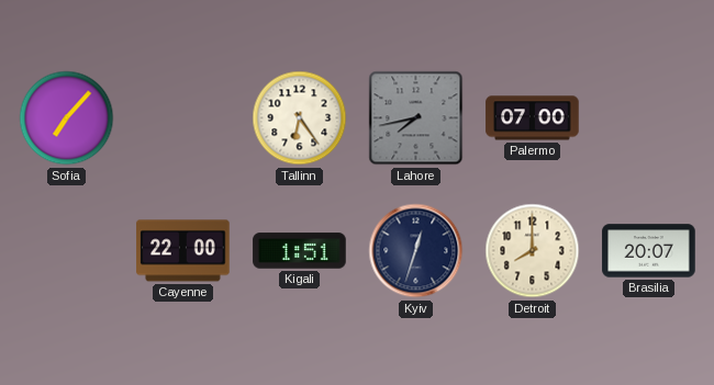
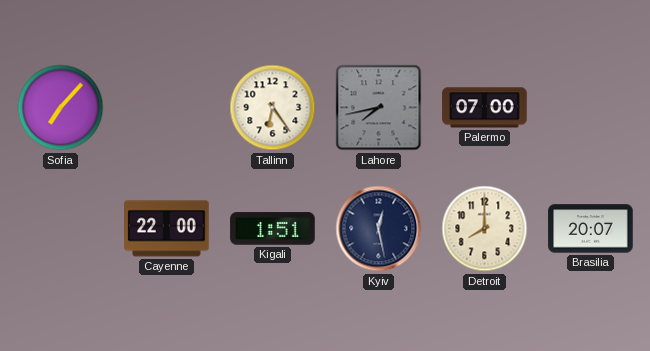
Kyiv: 12:33 -> 12:28 (379, 229)
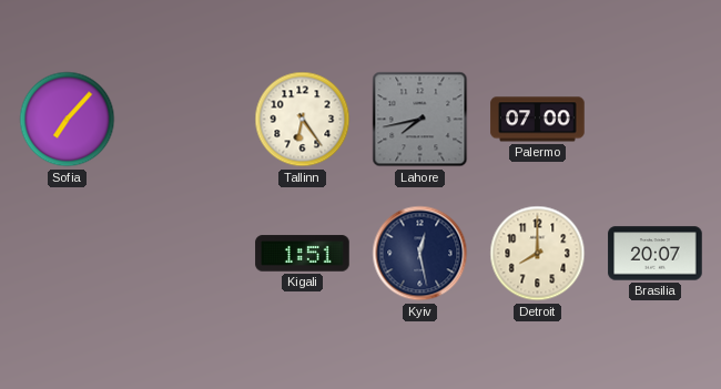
Cayenne: 22:00 -> none (167, 229)
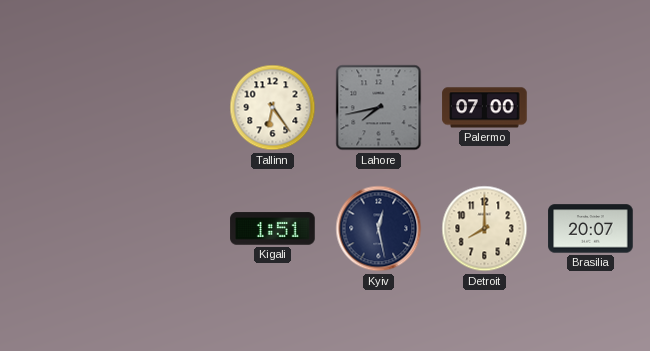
Sofia: 7:07 -> none (68, 120)
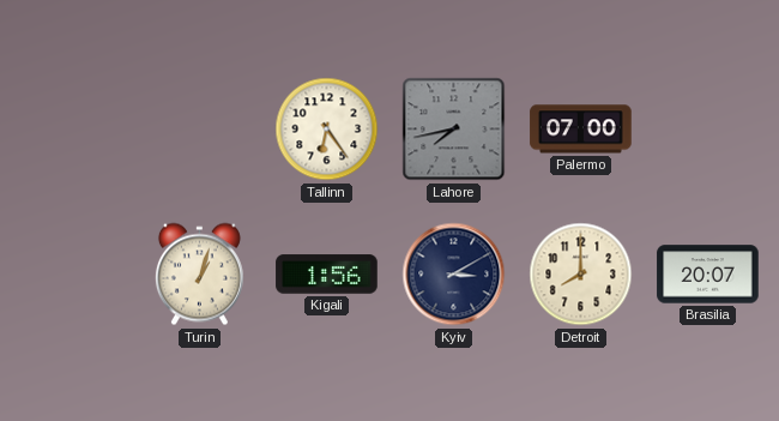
Turin: none -> 1:03 (199, 275)
Kigali: 1:51 -> 1:56 (327, 275)
Kyiv: 12:28 -> 3:10 (454, 275)
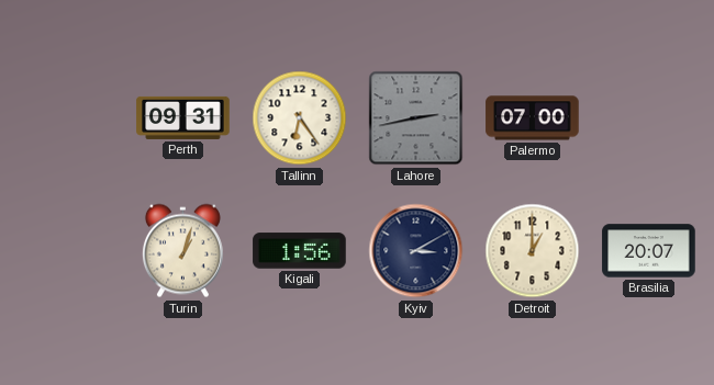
Perth: none -> 09:31 (183, 117)
Lahore: 7:43 -> 2:43 (416, 118)
Detroit: 8:00 -> 1:00 (533, 251)
